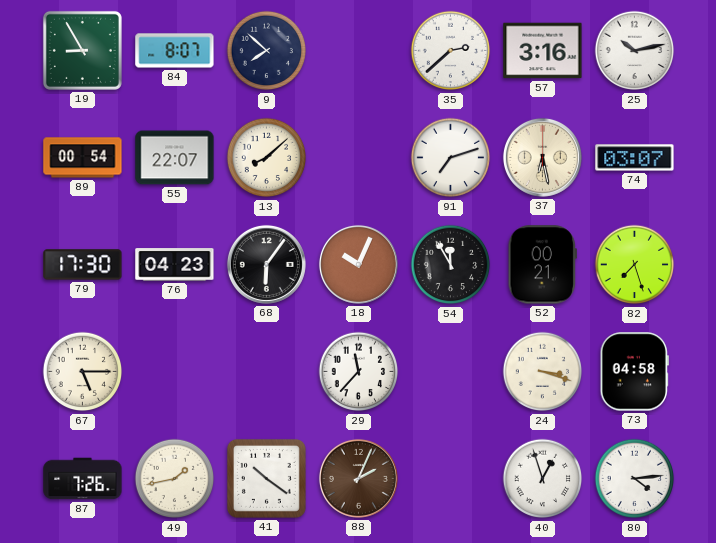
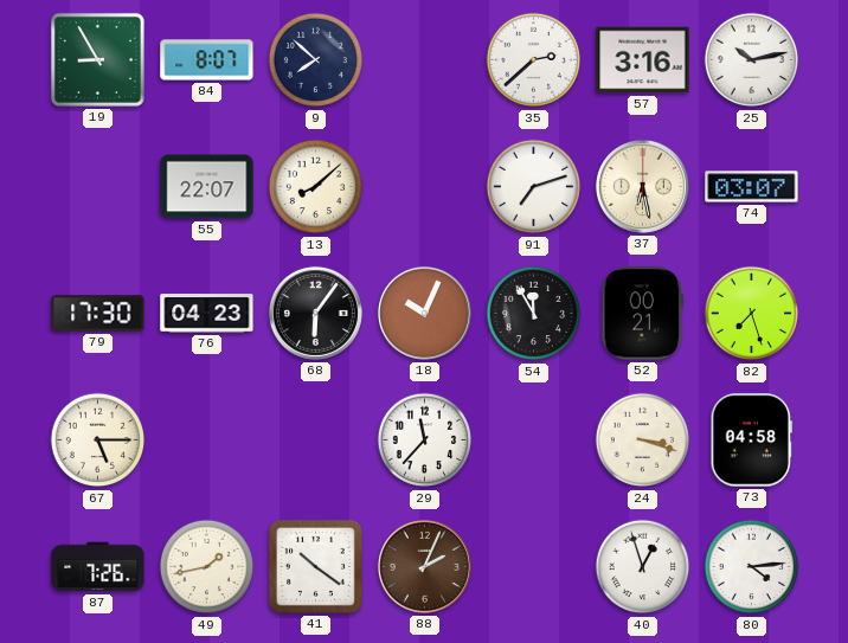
89: 00:54 -> none (83, 158)
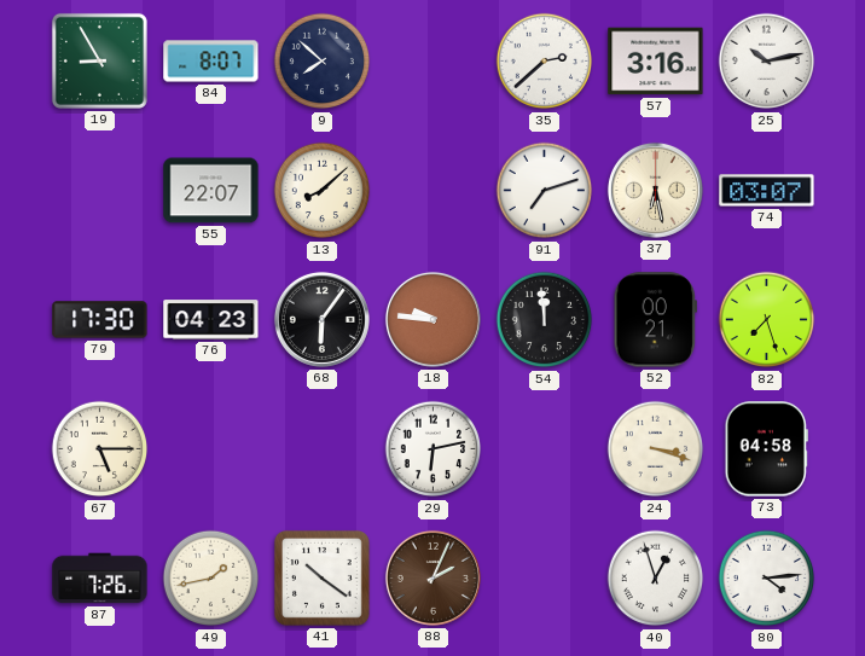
18: 10:04 -> 9:46 (432, 319)
54: 11:55 -> 11:59 (545, 320)
29: 11:37 -> 6:13 (434, 449)
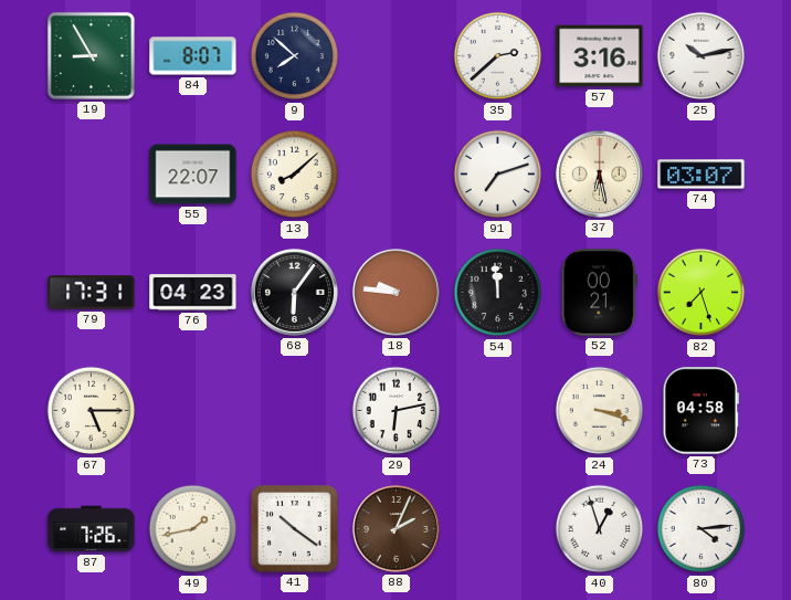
79: 17:30 -> 17:31 (92, 293)
